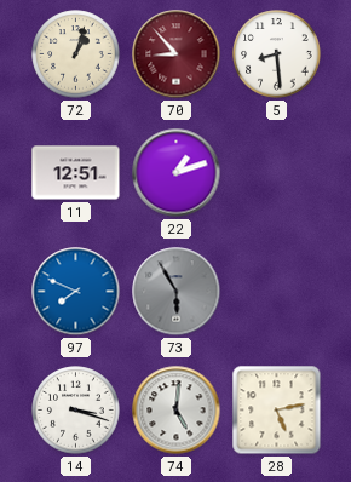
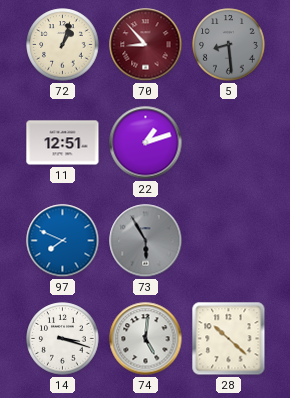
5 dial: white -> grey (229, 45)
28: 5:13 -> 10:22 (229, 339)
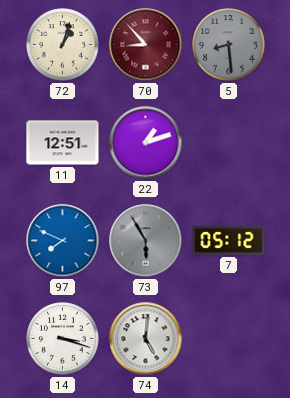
7: none -> 05:12 (229, 240)
28: 10:22 -> none (229, 339)
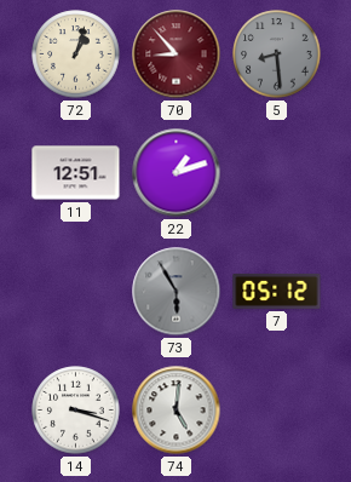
97: 7:49 -> none (63, 241)
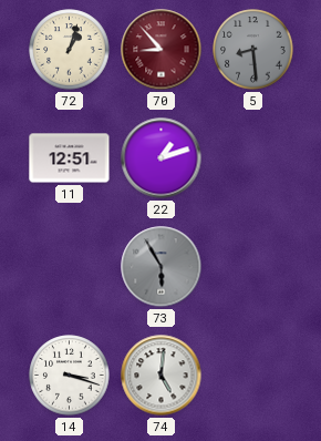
7: 05:12 -> none (277, 291)
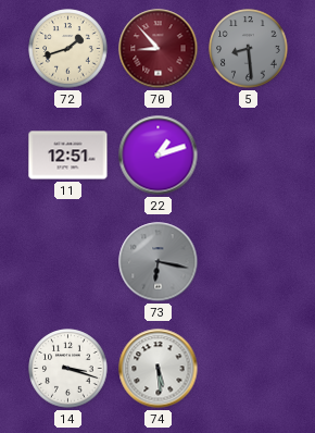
72: 1:03 -> 1:42 (68, 49)
73: 5:55 -> 6:17 (159, 262)
74: 5:01 -> 5:29 (159, 369)
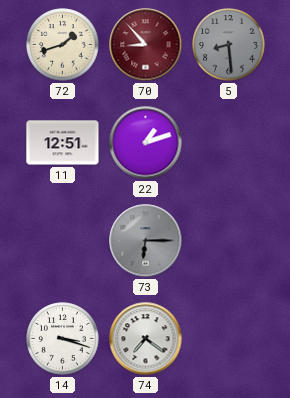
73: 6:17 -> 6:15 (146, 241)
74: 5:29 -> 7:21 (146, 339)
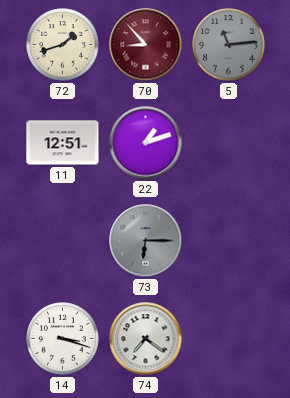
5: 8:29 -> 11:14 (229, 45)
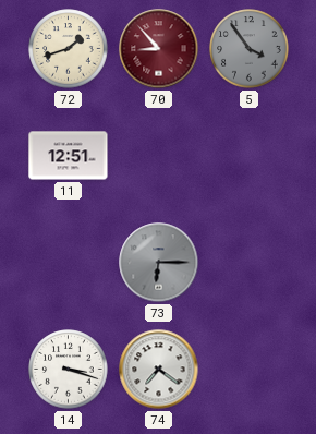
5: 11:14 -> 3:54 (250, 49)
22: 1:12 -> none (146, 143)
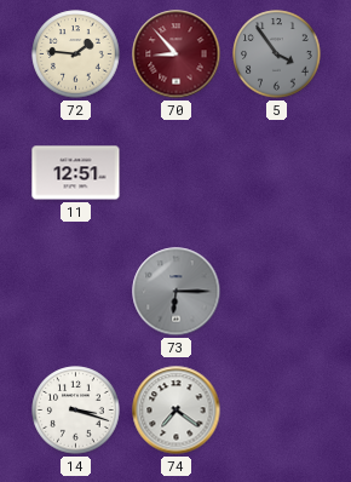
72: 1:42 -> 1:46 (76, 54)
